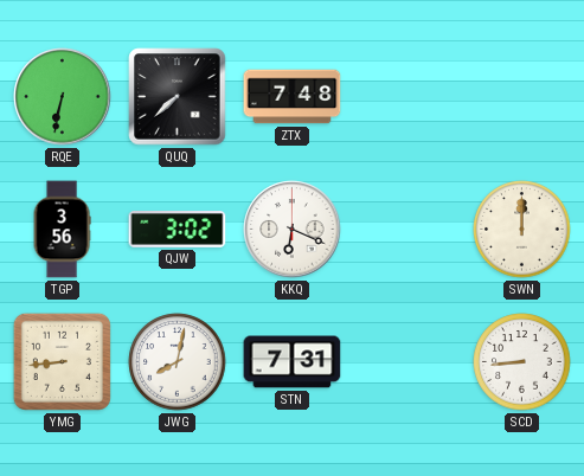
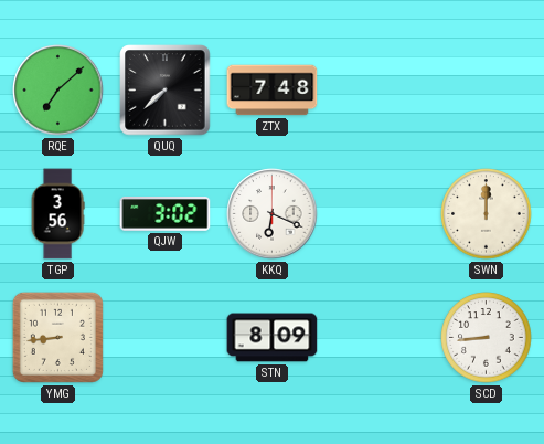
RQE: 6:32 -> 7:08 (58, 91)
JWG: 8:02 -> none (178, 362)
STN: 7:31 -> 8:09 (273, 338)
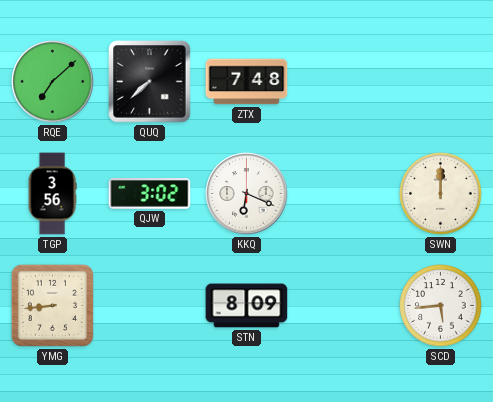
SCD: 8:44 -> 5:44 (441, 306)
